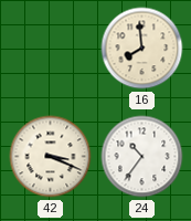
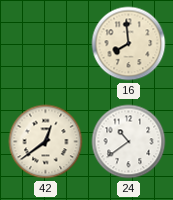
42: 3:19 -> 12:39 (46, 142)
24: 10:36 -> 10:39 (129, 142)
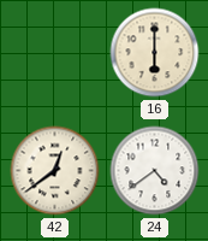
16: 7:59 -> 6:00 (155, 53)
24: 10:39 -> 4:39 (155, 171)
